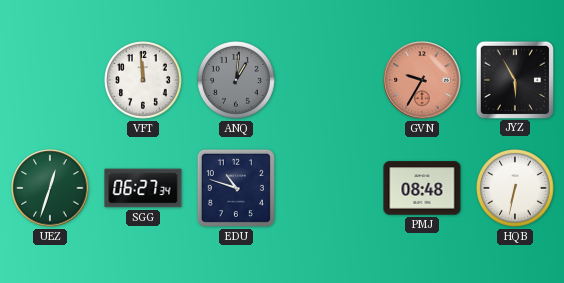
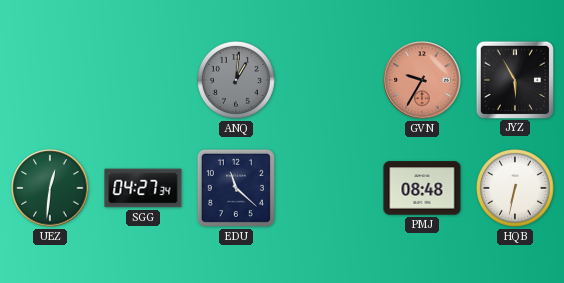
VFT: 11:59 -> none (143, 80)
UEZ: 12:33 -> 12:31 (50, 188)
SGG: 06:27 -> 04:27 (143, 188)
EDU: 10:48 -> 11:22 (236, 188)
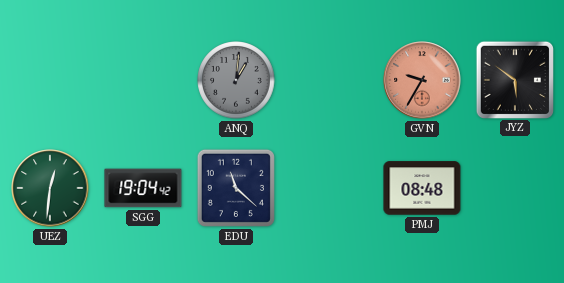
JYZ: 5:55 -> 5:51 (514, 79)
SGG: 04:27 -> 19:04 (143, 188)
HQB: 6:32 -> none (515, 188)
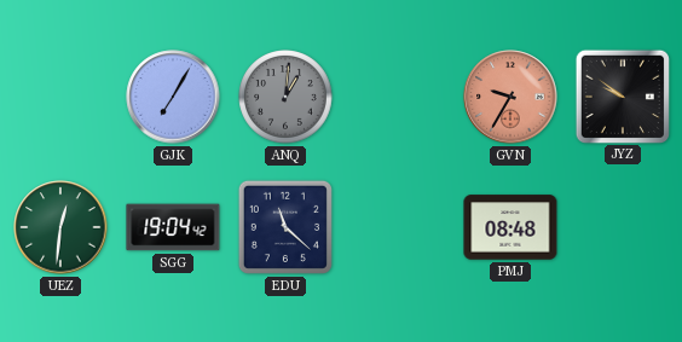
GJK: none -> 7:05 (173, 97)
JYZ: 5:51 -> 9:51 (622, 95)
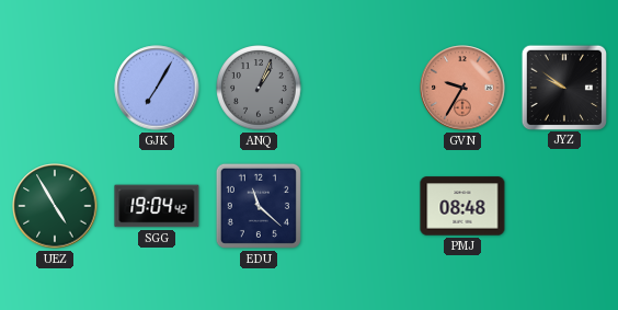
ANQ: 1:01 -> 1:04 (259, 88)
UEZ: 12:31 -> 4:55 (55, 206)
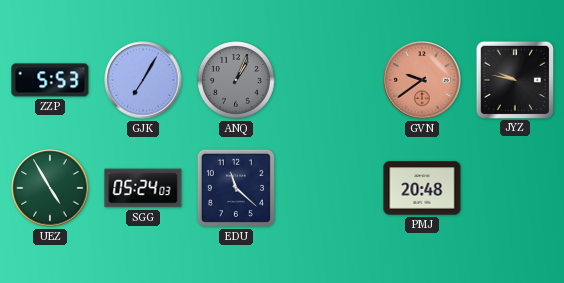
ZZP: none -> 5:53 (50, 80)
GVN: 9:35 -> 9:39 (422, 80)
JYZ: 9:51 -> 9:47 (514, 79)
SGG: 19:04 -> 05:24 (143, 188)
PMJ: 08:48 -> 20:48 (422, 188)
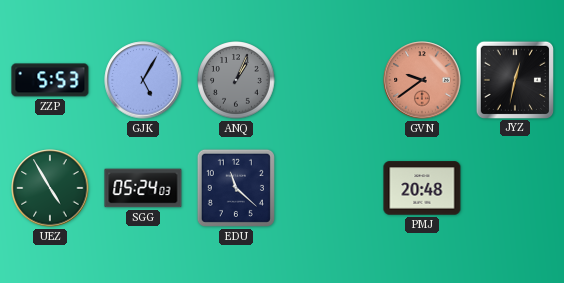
GJK: 7:05 -> 5:05 (143, 80)
JYZ: 9:47 -> 12:32 (514, 79)
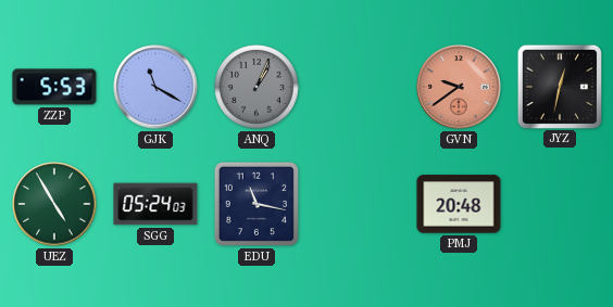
GJK: 5:05 -> 11:20 (155, 87)
EDU: 11:22 -> 11:17 (257, 204)
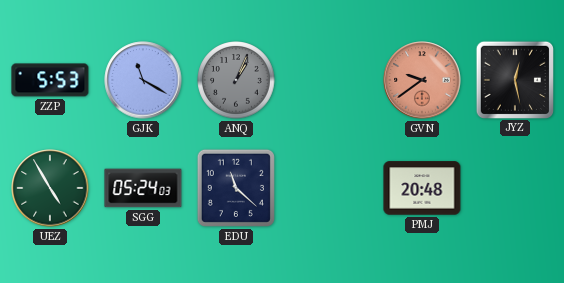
JYZ: 12:32 -> 12:28 (514, 79)
EDU: 11:17 -> 11:22 (236, 188)
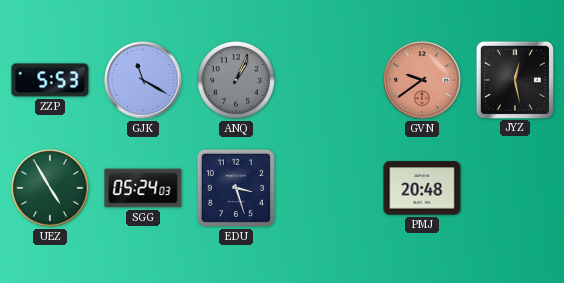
EDU: 11:22 -> 3:27 (236, 188)
